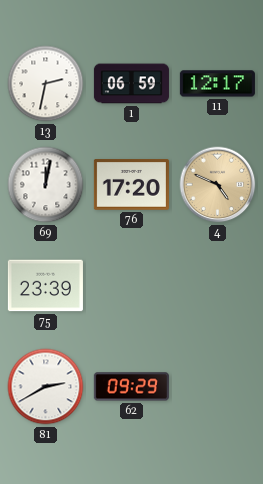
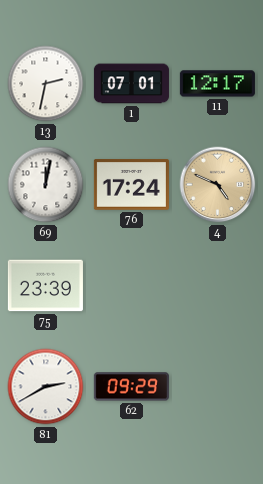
1: 06:59 -> 07:01 (131, 84)
76: 17:20 -> 17:24 (131, 185)
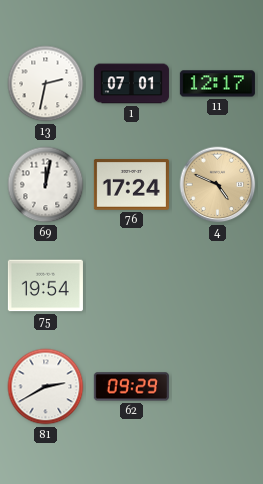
75: 23:39 -> 19:54 (45, 286)
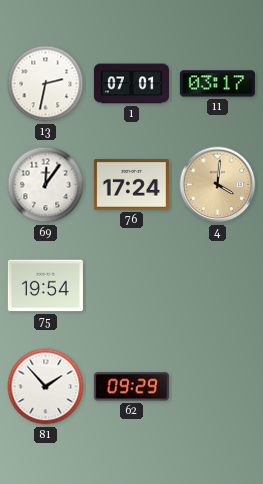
11: 12:17 -> 03:17 (217, 84)
69: 12:02 -> 12:06 (46, 185)
4: 4:49 -> 4:01 (218, 185)
81: 2:40 -> 1:53 (46, 387)
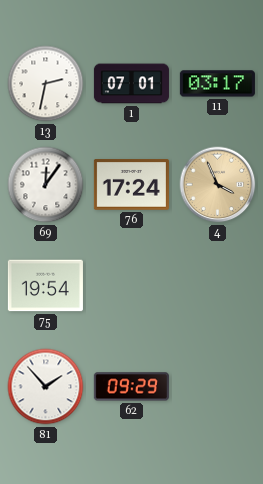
4: 4:01 -> 3:56 (218, 185)
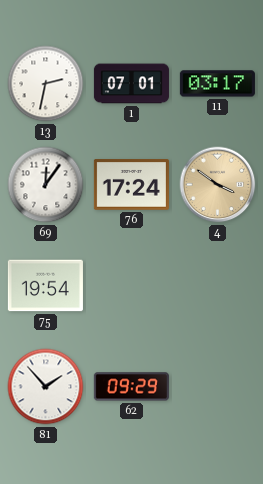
4: 3:56 -> 3:51 (218, 185)
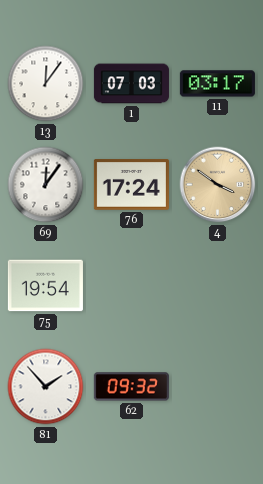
13: 2:32 -> 12:06 (46, 84)
1: 07:01 -> 07:03 (131, 84)
62: 09:29 -> 09:32 (131, 387)
